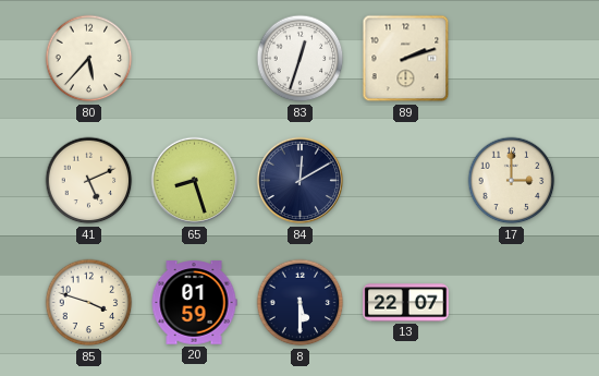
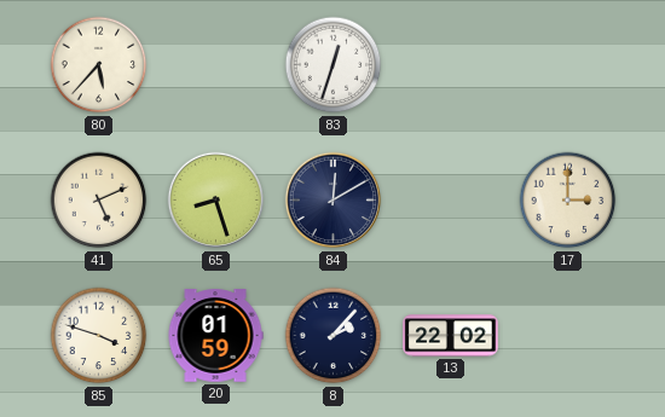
89: 2:12 -> none (406, 59)
8: 5:30 -> 2:07 (334, 336)
13: 22:07 -> 22:02 (451, 336)
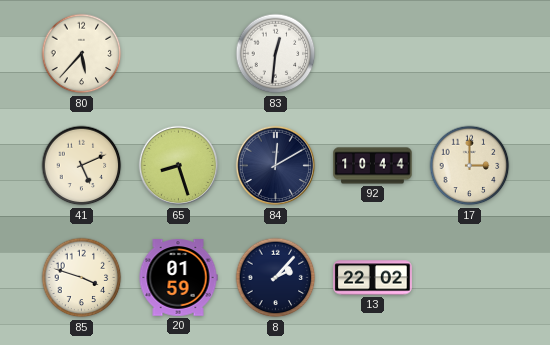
83: 12:33 -> 12:31 (276, 54)
92: none -> 10:44 (373, 166)
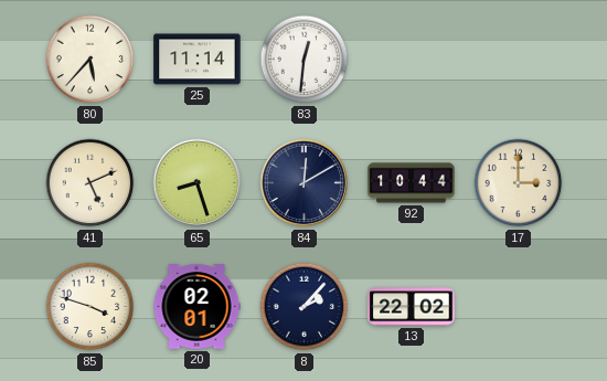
25: none -> 11:14 (198, 60)
20: 01:59 -> 02:01 (196, 307)
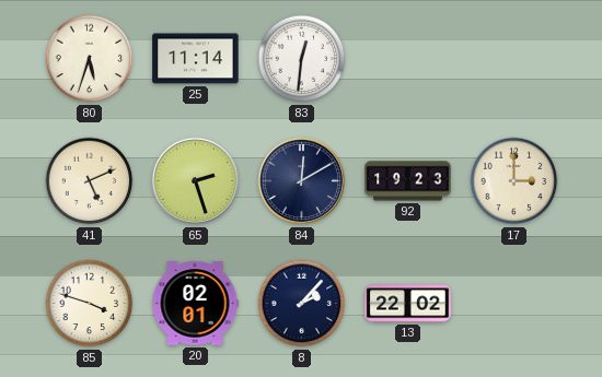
80: 5:37 -> 5:33 (90, 59)
65: 8:27 -> 2:27 (196, 181)
92: 10:44 -> 19:23 (408, 181)
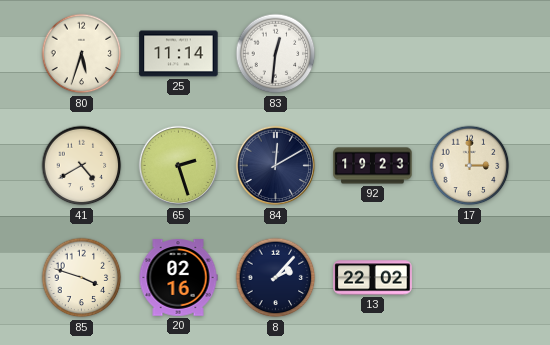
41: 5:11 -> 4:40 (82, 166)
20: 02:01 -> 02:16 (178, 278)
